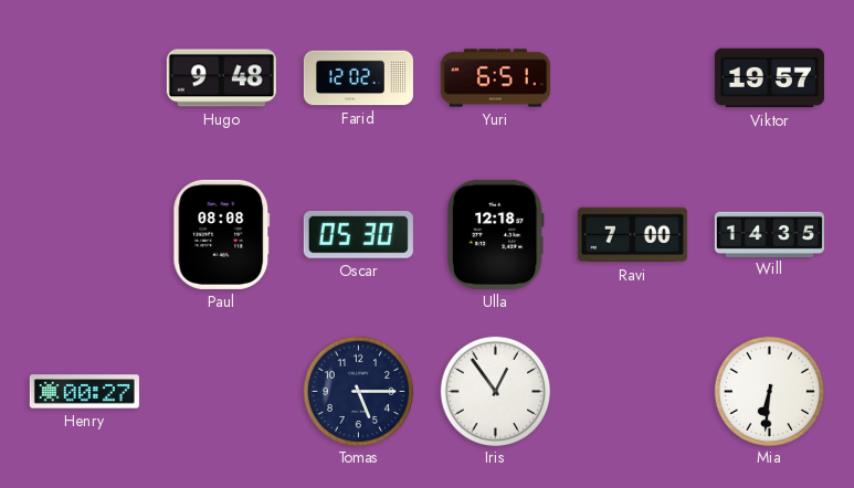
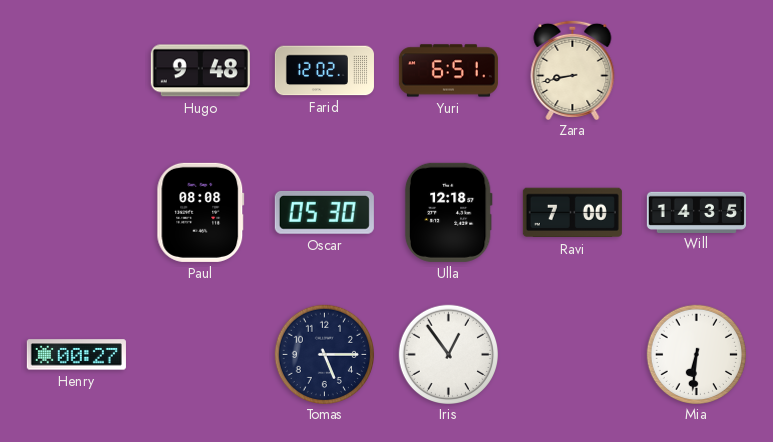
Zara: none -> 8:43 (573, 69)
Viktor: 19:57 -> none (769, 78)
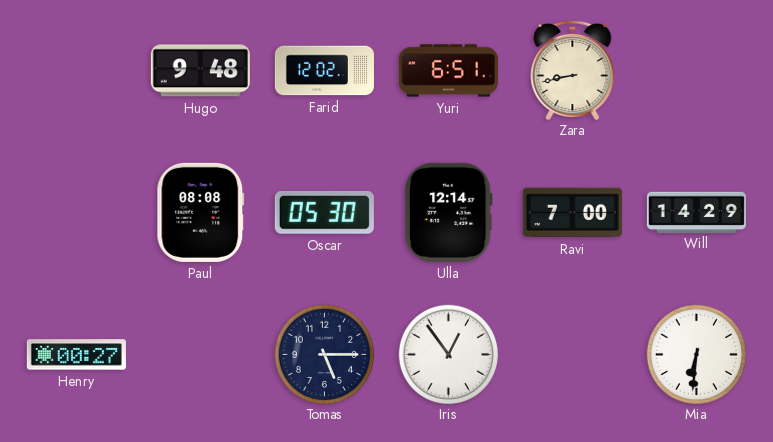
Ulla: 12:18 -> 12:14 (448, 212)
Will: 14:35 -> 14:29 (696, 212)
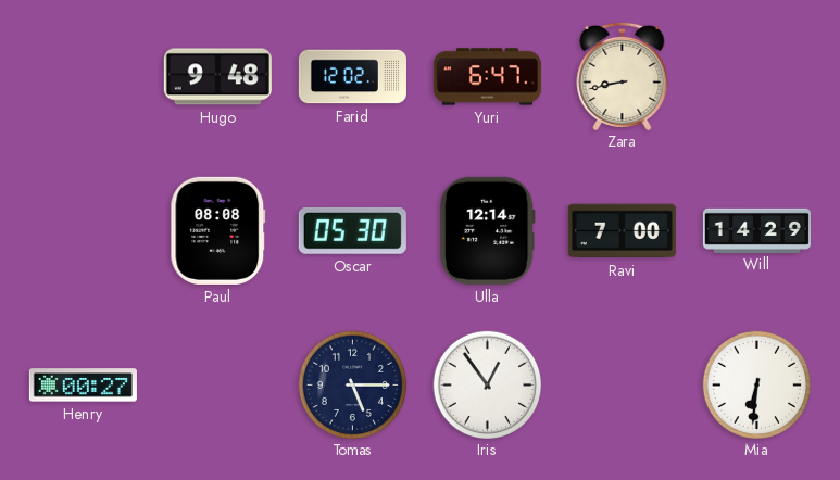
Yuri: 6:51 -> 6:47 (487, 77)
